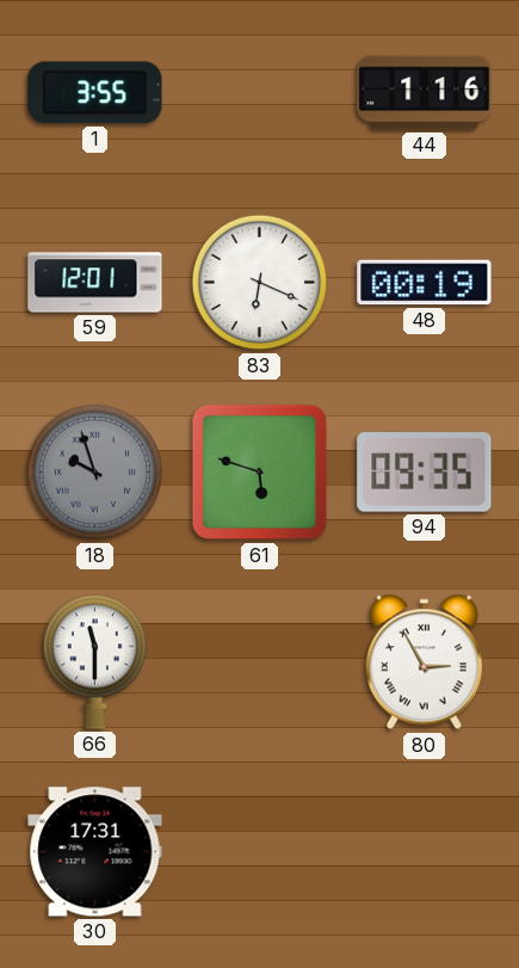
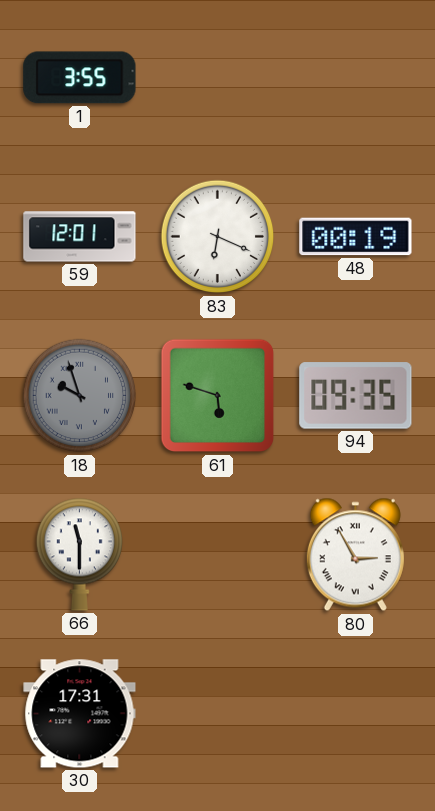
44: 1:16 -> none (425, 93)
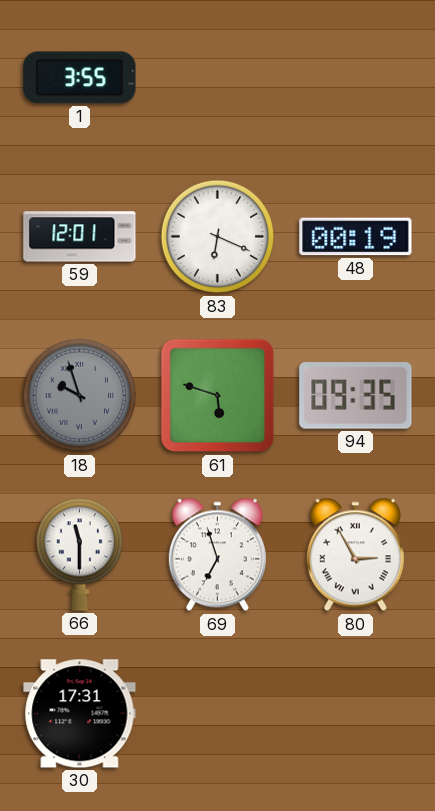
69: none -> 6:57 (217, 555)
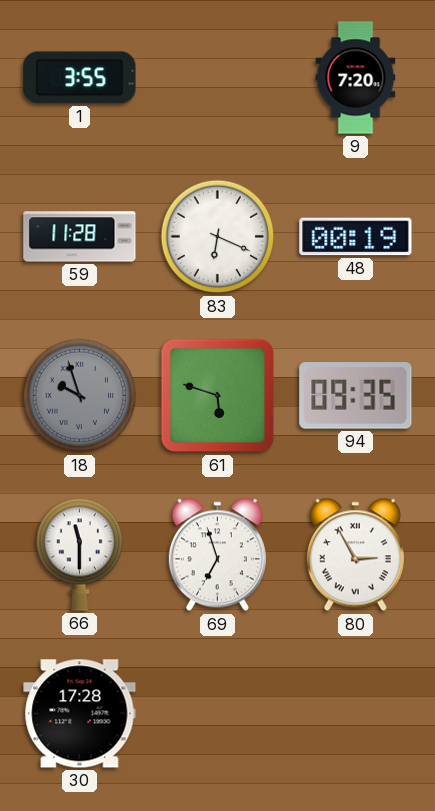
9: none -> 7:20 (356, 78)
59: 12:01 -> 11:28 (80, 237)
30: 17:31 -> 17:28 (80, 714)
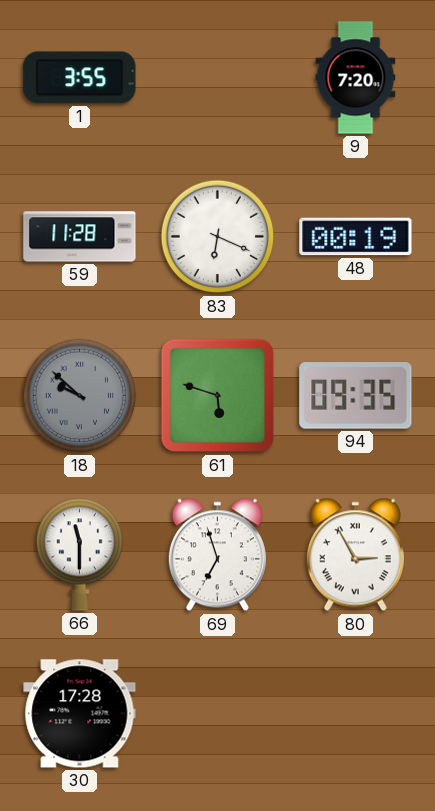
18: 9:57 -> 9:52 (80, 396)
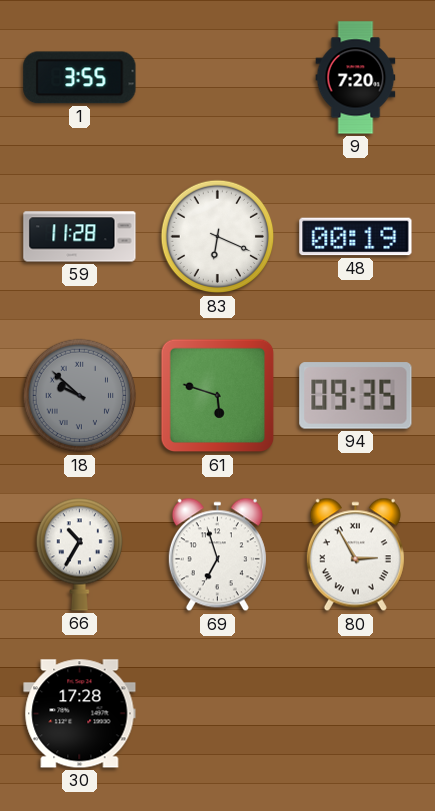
66: 11:30 -> 10:35 (79, 554)
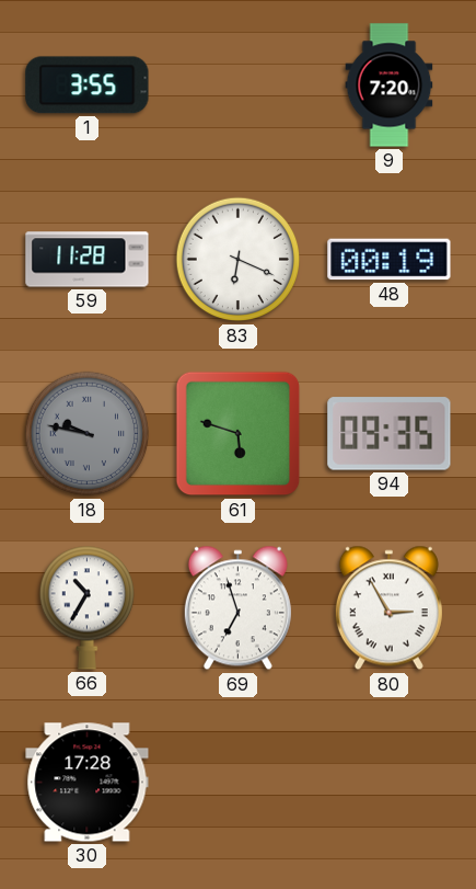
18: 9:52 -> 9:47 (88, 434)
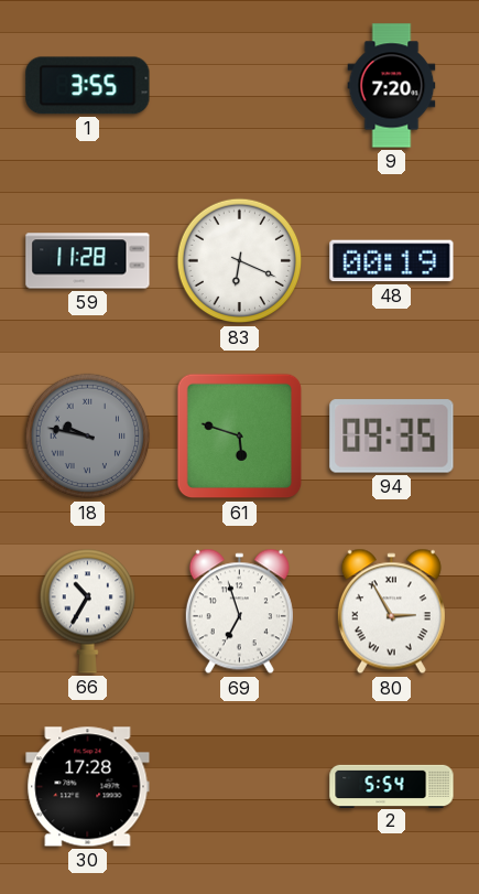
2: none -> 5:54 (392, 786)
